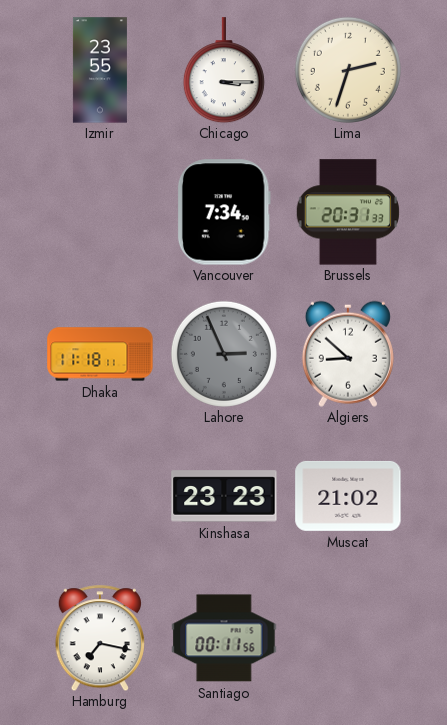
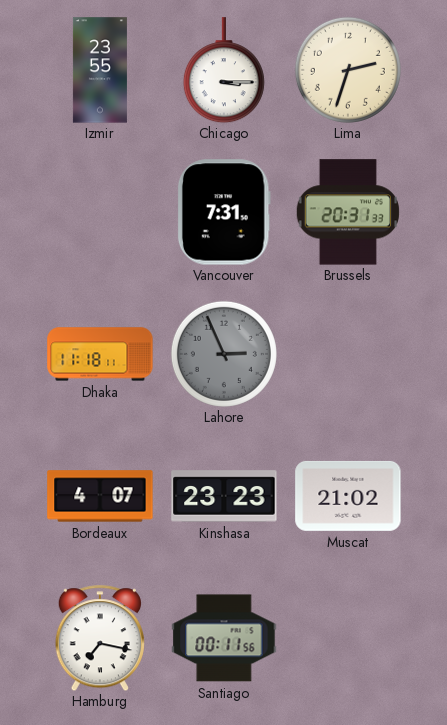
Vancouver: 7:34 -> 7:31 (224, 212)
Algiers: 8:52 -> none (348, 354)
Bordeaux: none -> 4:07 (100, 496)
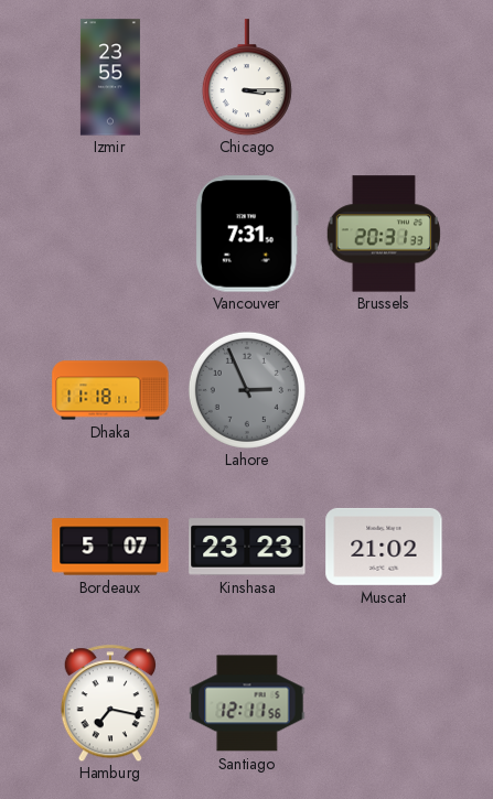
Lima: 2:33 -> none (348, 70)
Bordeaux: 4:07 -> 5:07 (110, 547)
Santiago: 00:11 -> 12:11 (247, 703)
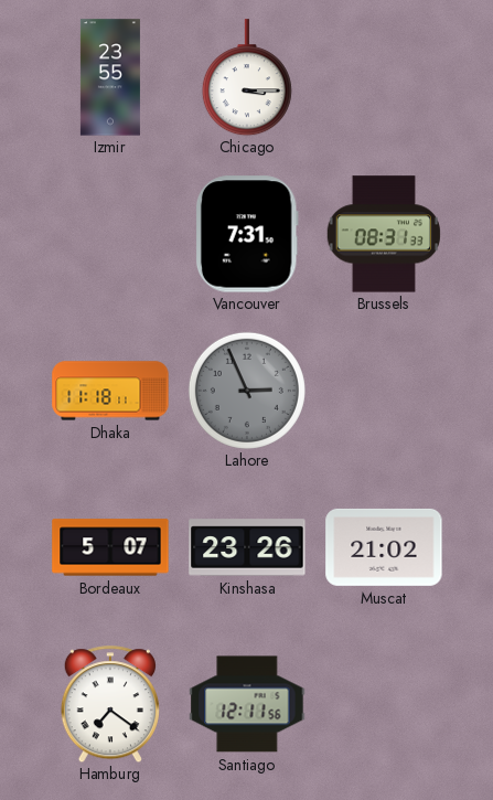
Brussels: 20:31 -> 08:31 (384, 234)
Kinshasa: 23:23 -> 23:26 (247, 547)
Hamburg: 7:17 -> 7:21 (110, 704)
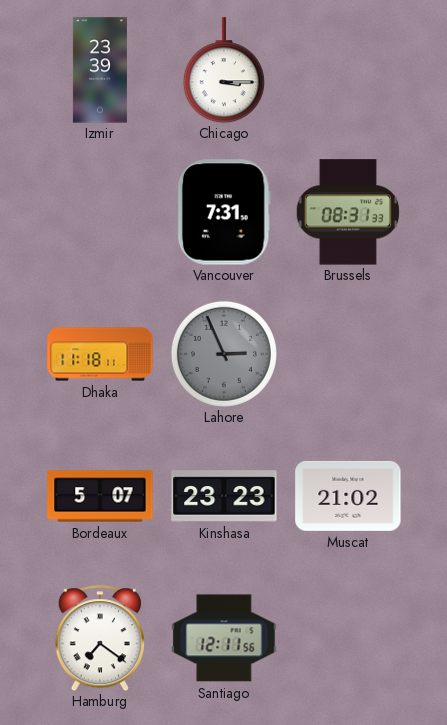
Izmir: 23:55 -> 23:39 (100, 70)
Kinshasa: 23:26 -> 23:23 (224, 496)
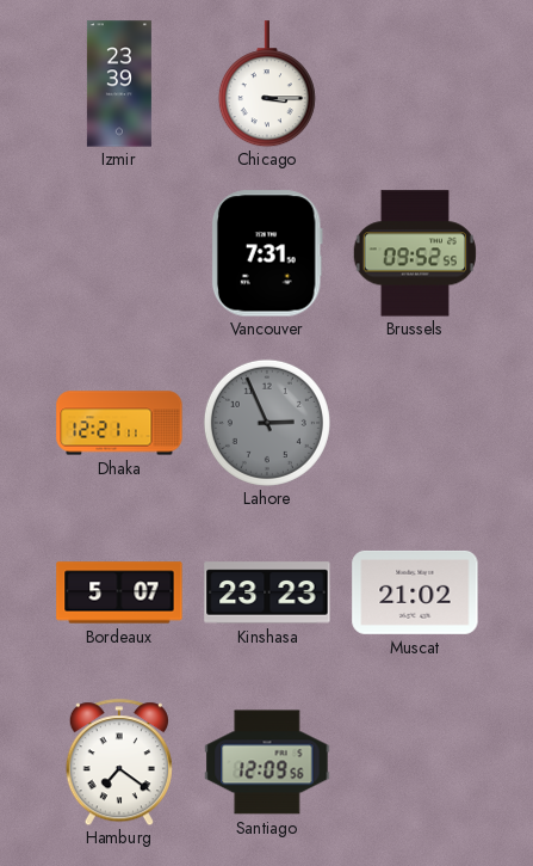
Brussels: 08:31 -> 09:52 (415, 253)
Dhaka: 11:18 -> 12:21 (119, 423)
Santiago: 12:11 -> 12:09 (267, 762)
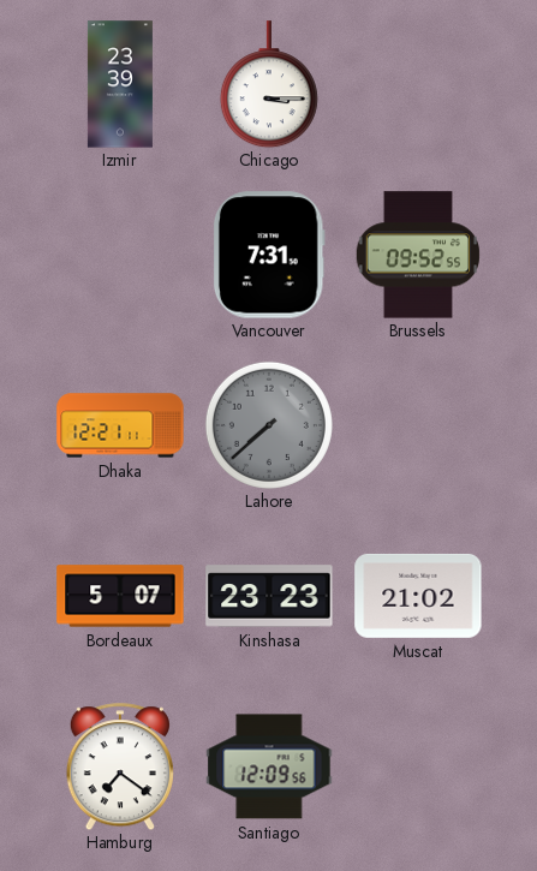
Lahore: 2:56 -> 7:38 (269, 425)
